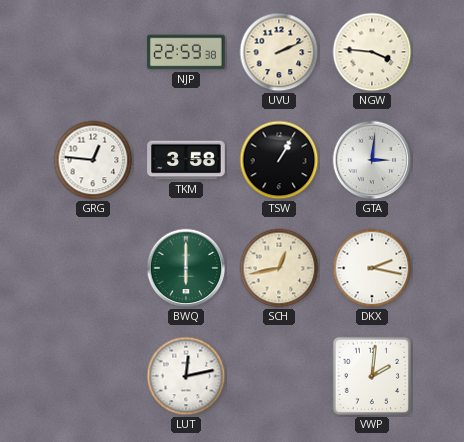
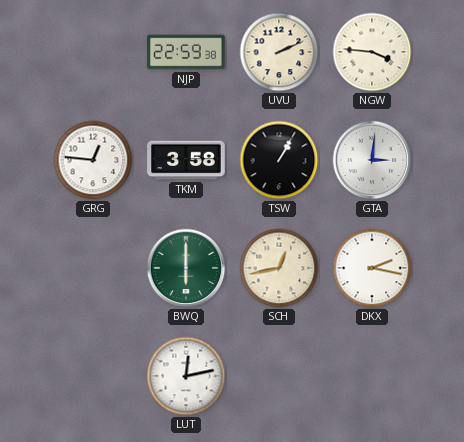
VWP: 2:01 -> none (372, 376)
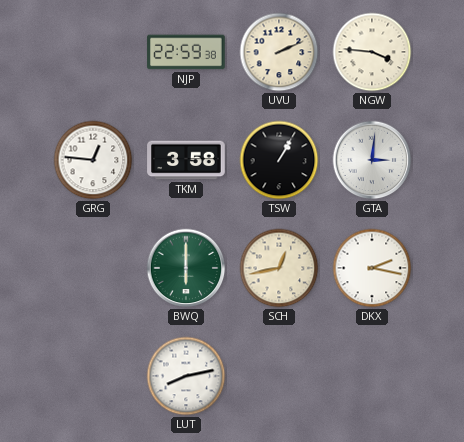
LUT: 12:13 -> 8:13 (186, 376)
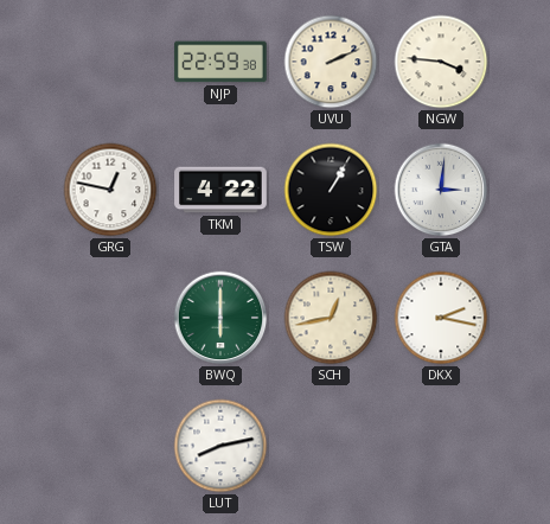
GRG: 12:46 -> 12:47 (110, 190)
TKM: 3:58 -> 4:22 (220, 190)
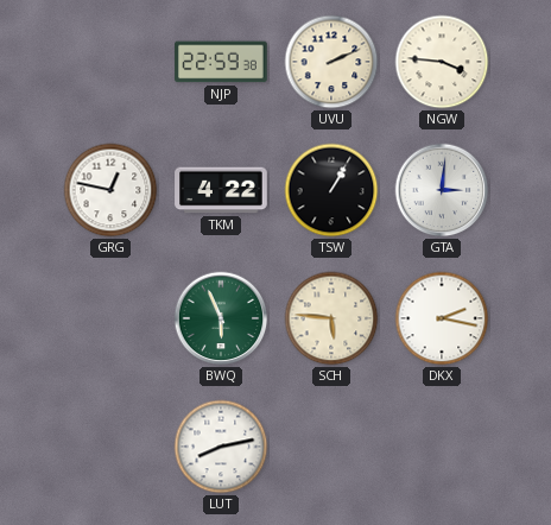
BWQ: 6:00 -> 5:56 (221, 318)
SCH: 12:43 -> 5:46 (331, 318)
